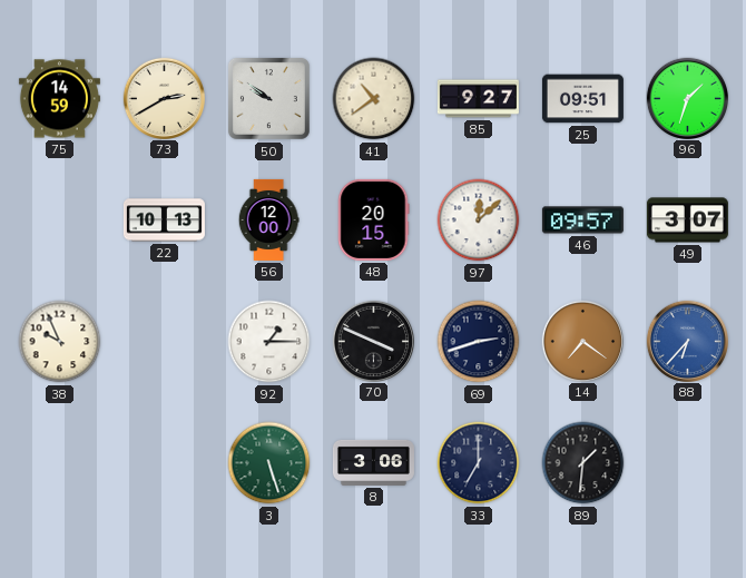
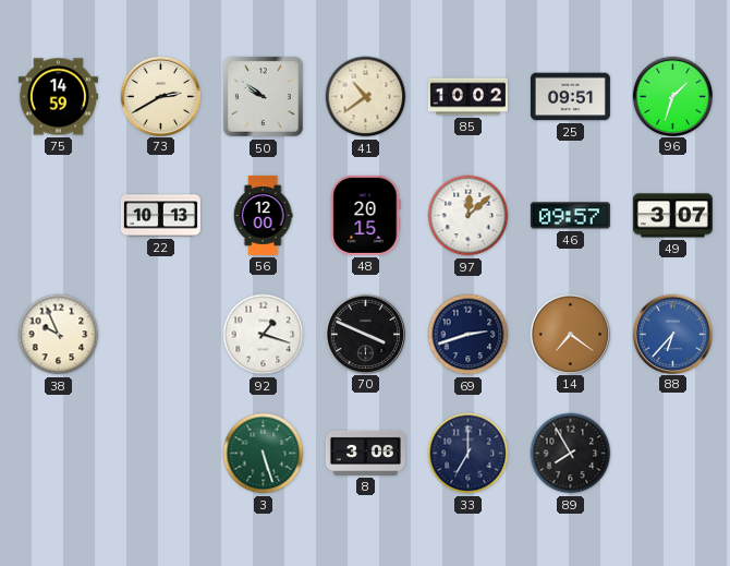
85: 9:27 -> 10:02 (467, 97)
92: 1:15 -> 1:18 (264, 335)
89: 1:31 -> 7:55 (571, 454)
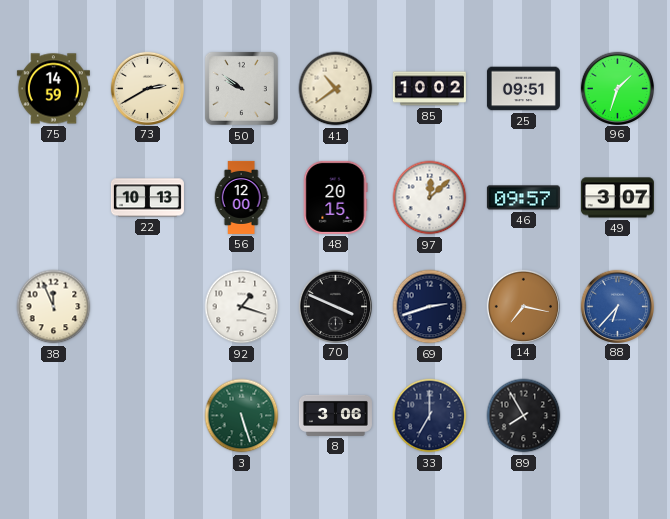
38: 9:56 -> 11:56 (54, 307)
14: 7:21 -> 7:17 (523, 306)
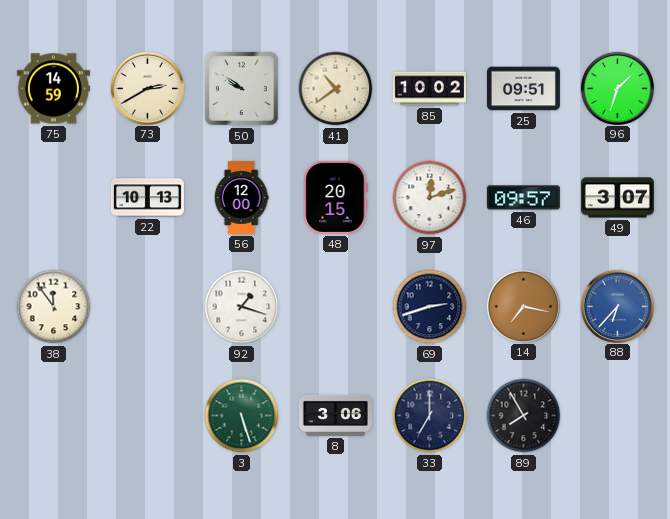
97: 12:08 -> 12:12 (430, 198)
38: 11:56 -> 11:54 (54, 307)
70: 3:49 -> none (335, 306)
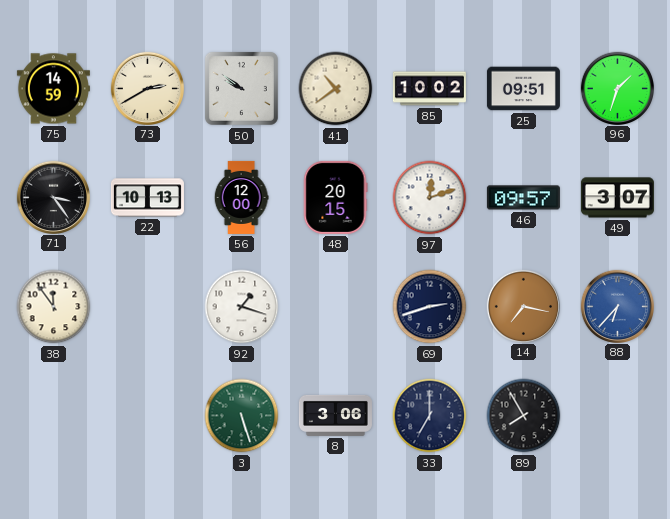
71: none -> 3:24 (53, 197)
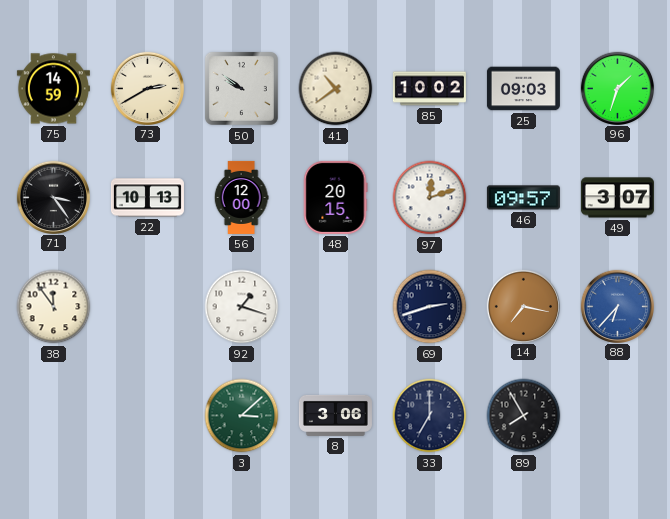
25: 09:51 -> 09:03 (523, 89)
3: 5:27 -> 3:08 (242, 416)
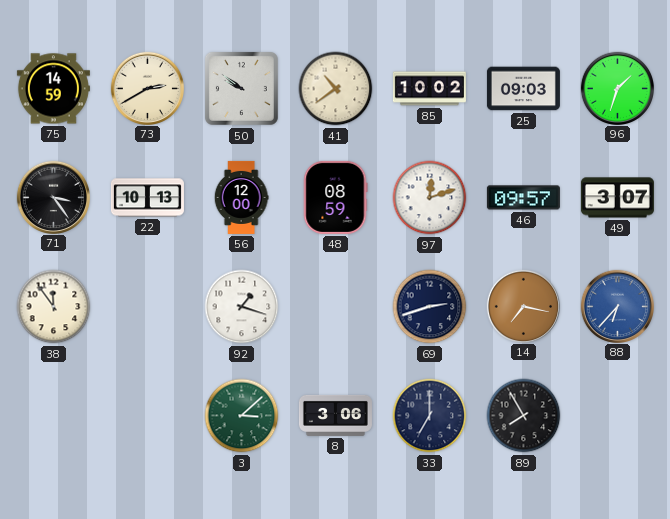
48: 20:15 -> 08:59 (336, 197)
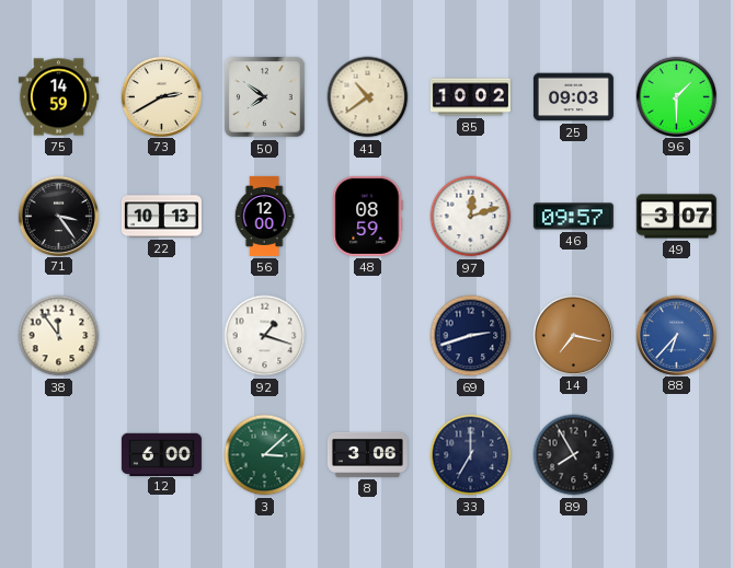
50: 9:51 -> 7:51 (264, 96)
96: 1:33 -> 1:30 (676, 96)
12: none -> 6:00 (161, 454)
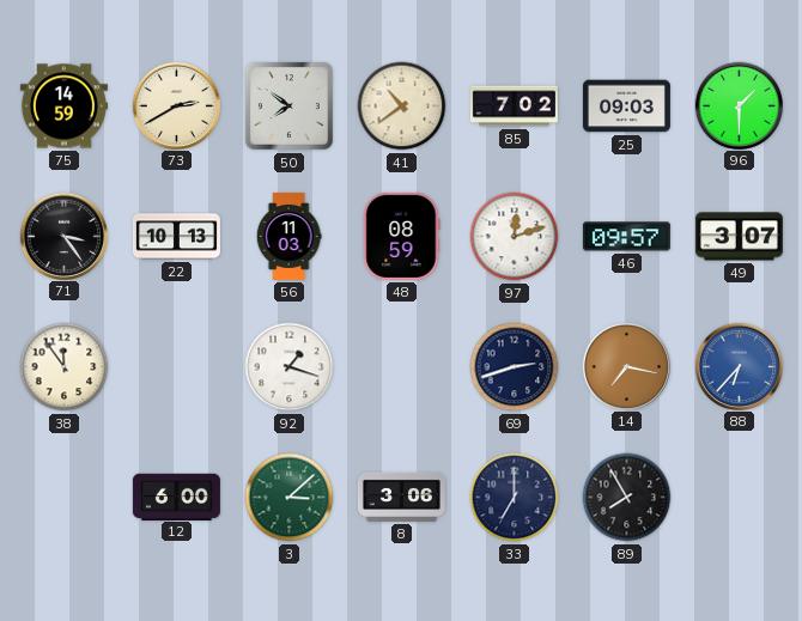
85: 10:02 -> 7:02 (514, 106)
56: 12:00 -> 11:03 (288, 236)
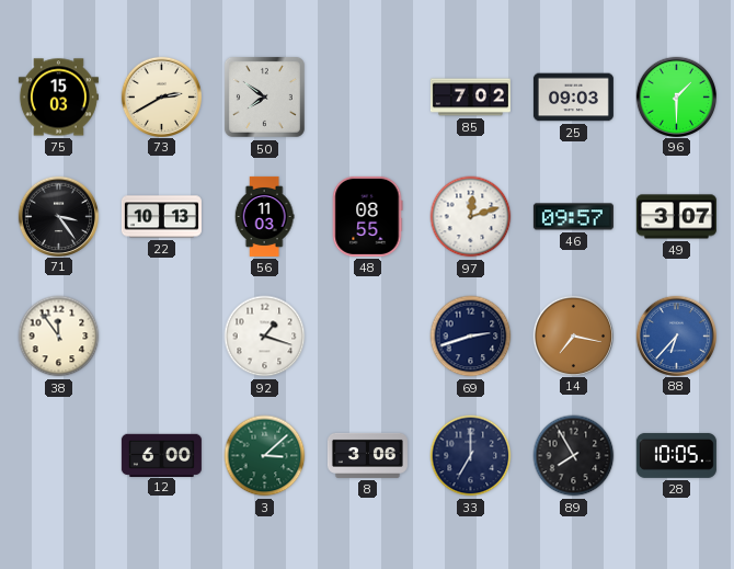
75: 14:59 -> 15:03 (58, 98)
41: 10:39 -> none (402, 106)
48: 08:59 -> 08:55 (368, 216)
28: none -> 10:05 (676, 455)
